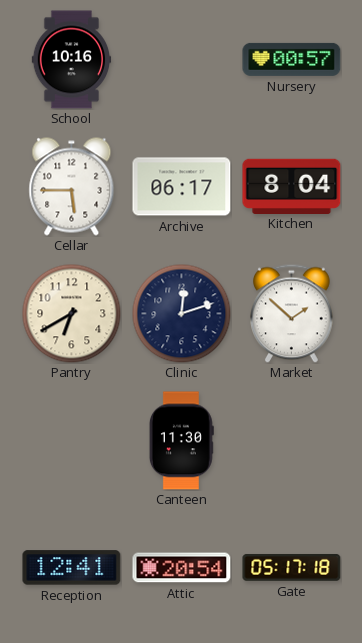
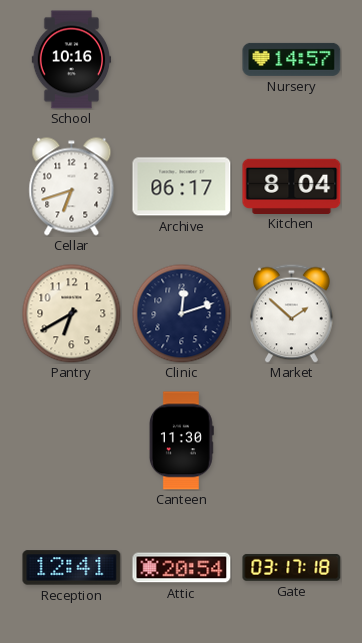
Nursery: 00:57 -> 14:57 (292, 59)
Cellar: 5:45 -> 6:42 (72, 187)
Gate: 05:17 -> 03:17 (292, 567)
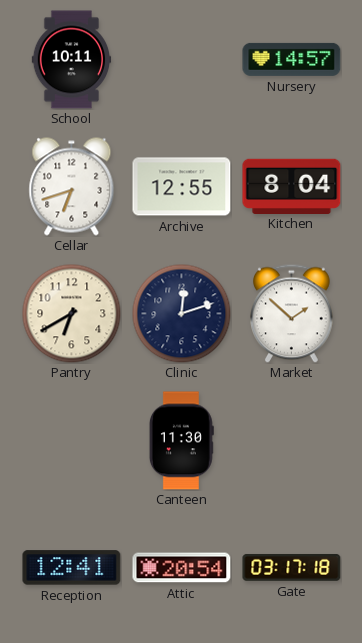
School: 10:16 -> 10:11 (72, 60)
Archive: 06:17 -> 12:55 (182, 187)
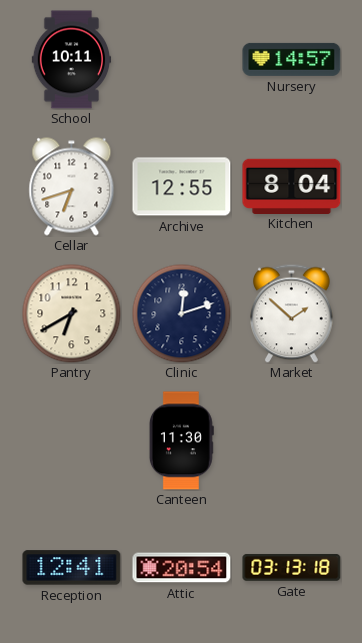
Gate: 03:17 -> 03:13 (292, 567)
